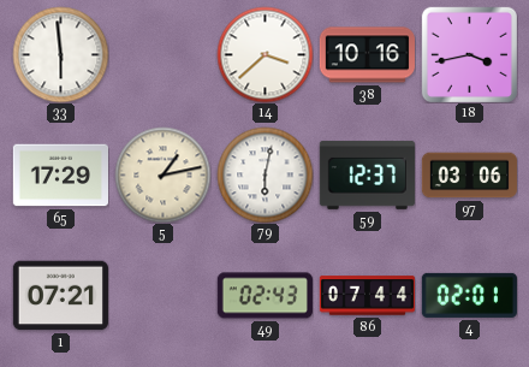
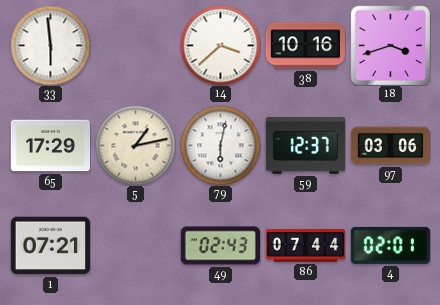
18: 3:43 -> 3:42 (390, 45)
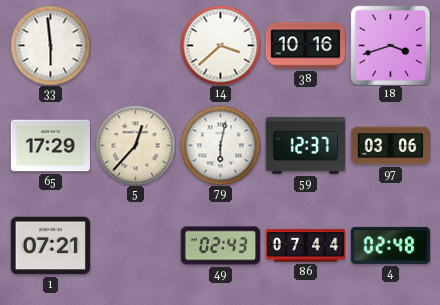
5: 1:13 -> 12:37 (135, 145)
4: 02:01 -> 02:48 (390, 245)
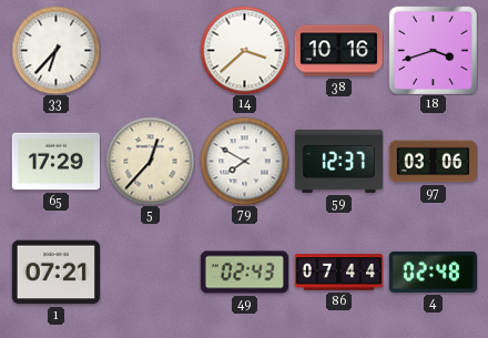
33: 5:59 -> 6:37 (55, 50)
79: 6:02 -> 7:50 (244, 161)
